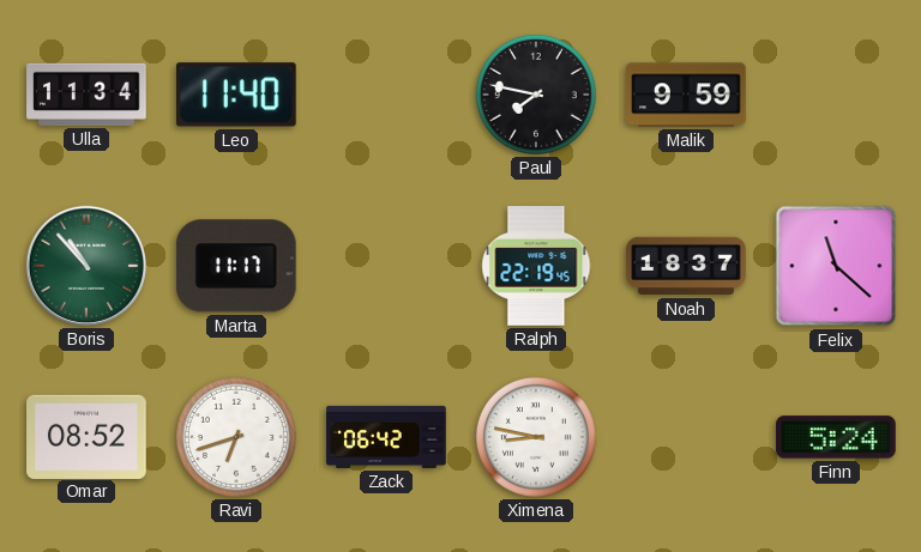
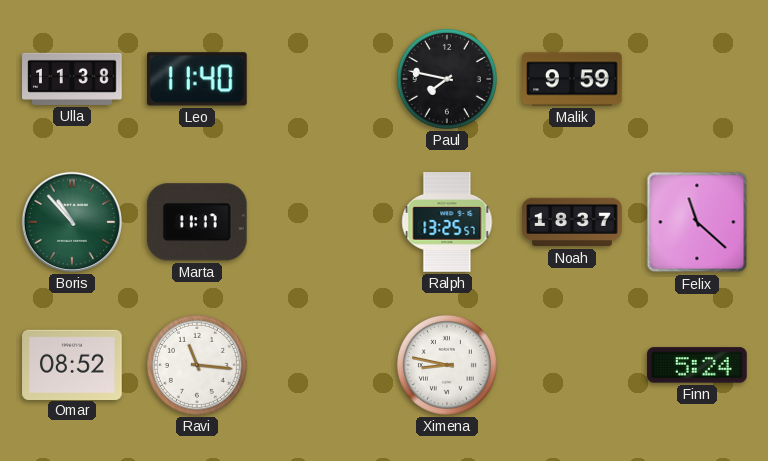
Ulla: 11:34 -> 11:38 (72, 79)
Ralph: 22:19 -> 13:25 (447, 222)
Ravi: 6:42 -> 11:16 (197, 365)
Zack: 06:42 -> none (386, 437)
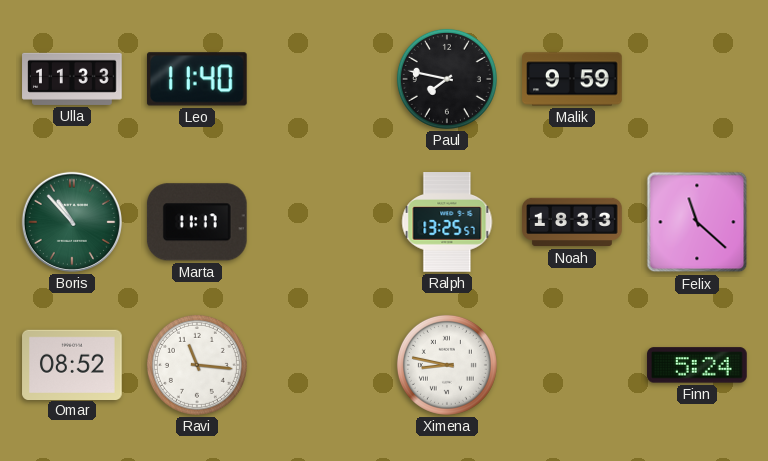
Ulla: 11:38 -> 11:33 (72, 79)
Noah: 18:37 -> 18:33 (572, 222)
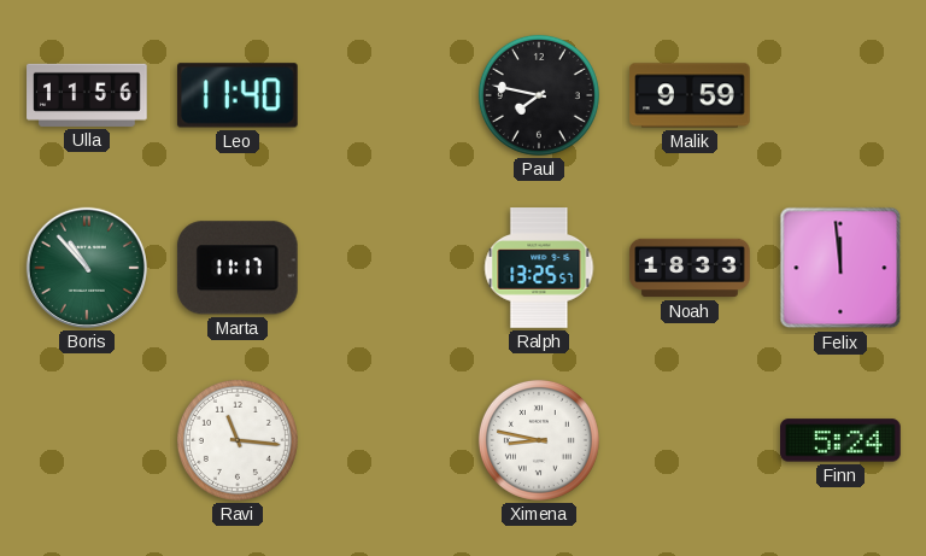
Ulla: 11:33 -> 11:56 (87, 95)
Felix: 11:22 -> 11:59 (840, 268)
Omar: 08:52 -> none (72, 364)
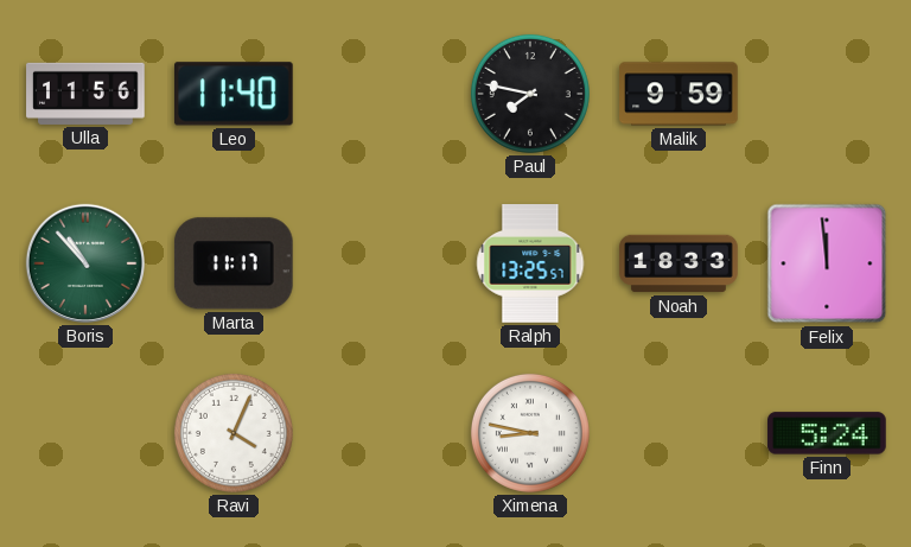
Ravi: 11:16 -> 4:04 (234, 433)
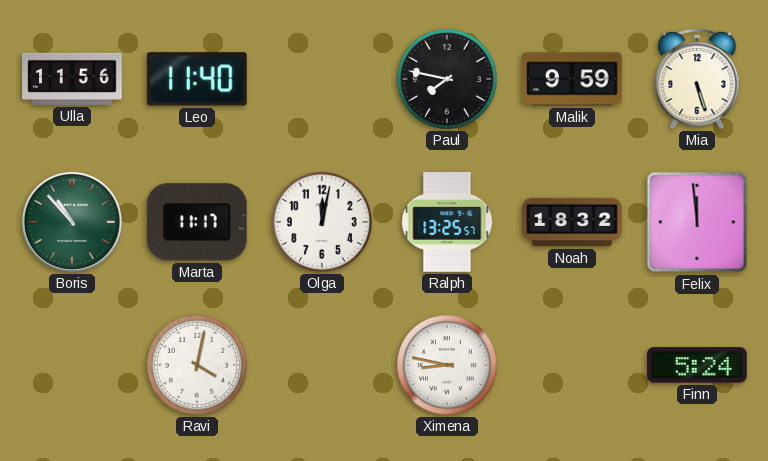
Mia: none -> 5:27 (697, 79)
Olga: none -> 12:02 (322, 222)
Noah: 18:33 -> 18:32 (572, 222)
Ravi: 4:04 -> 4:02 (197, 365)
